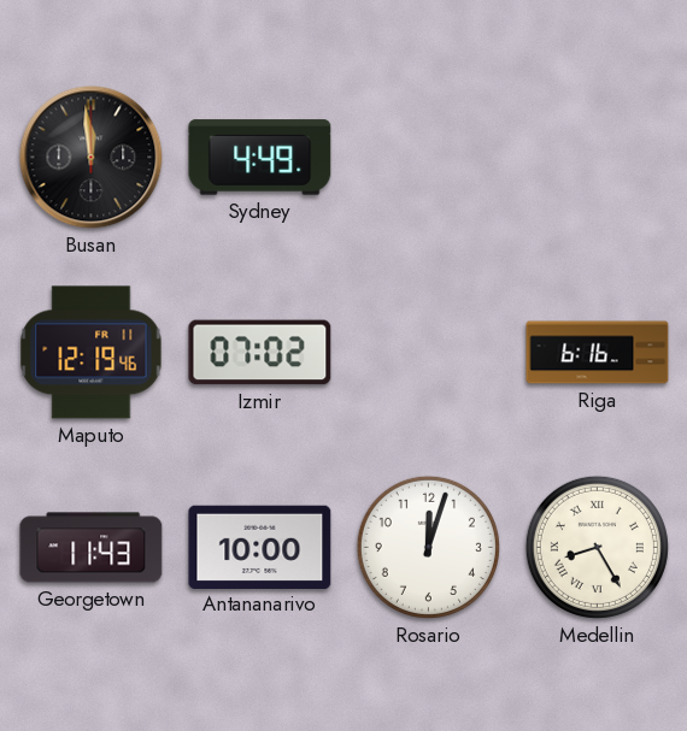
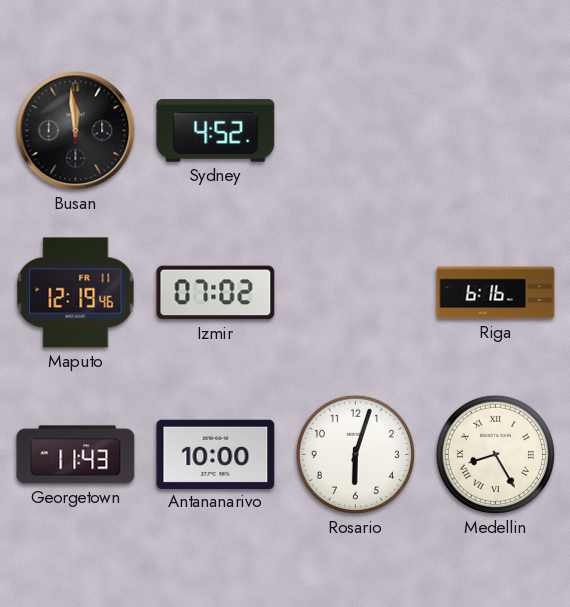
Sydney: 4:49 -> 4:52 (216, 131)
Rosario: 12:03 -> 6:03 (355, 454)
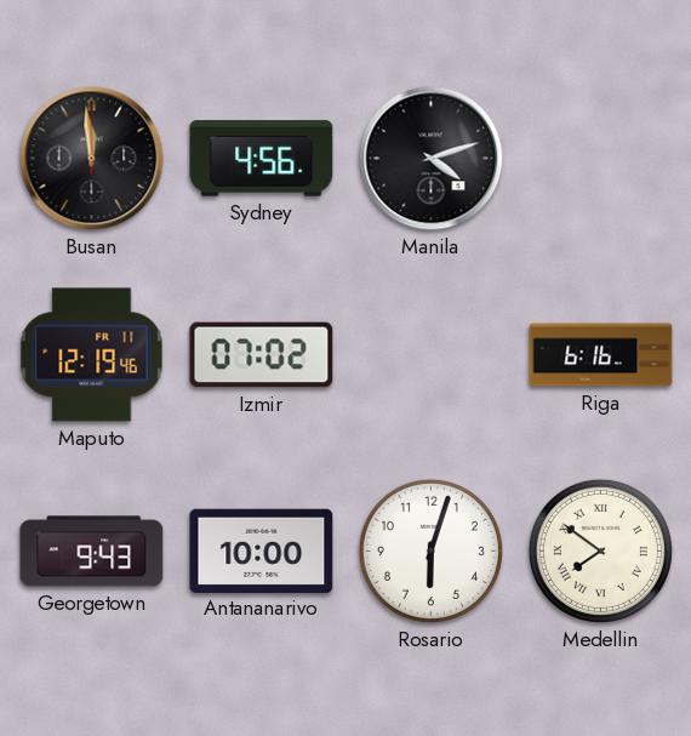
Sydney: 4:52 -> 4:56 (262, 159)
Manila: none -> 4:12 (432, 159)
Georgetown: 11:43 -> 9:43 (92, 552)
Medellin: 8:25 -> 7:51 (600, 550)
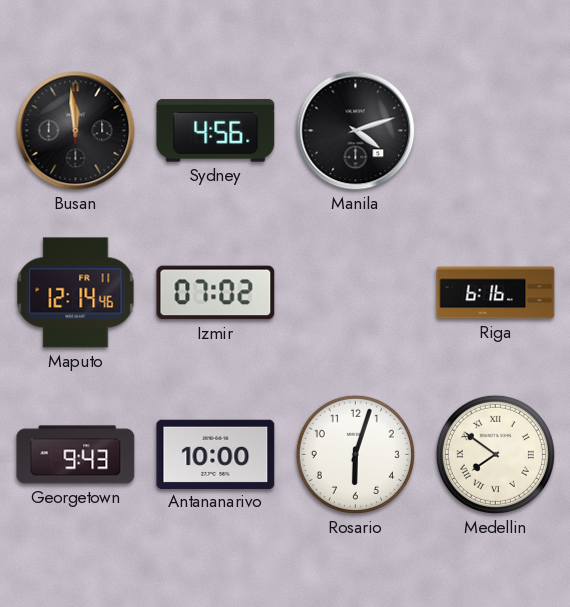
Maputo: 12:19 -> 12:14 (76, 293)
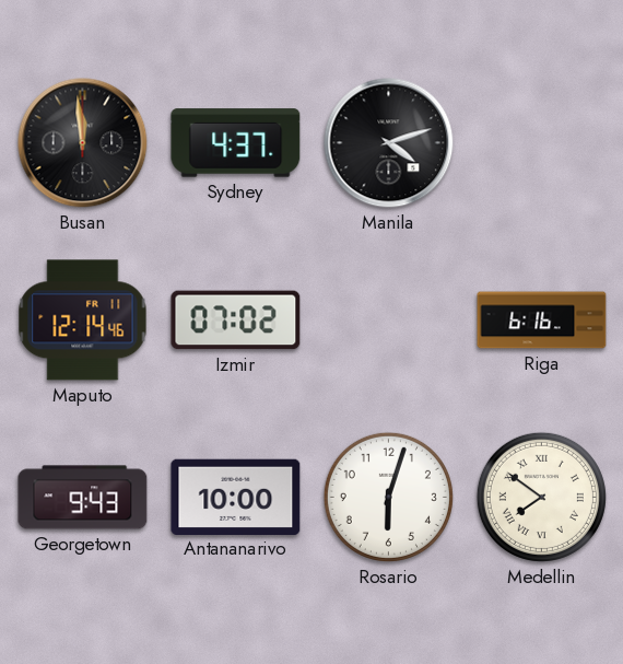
Sydney: 4:56 -> 4:37 (236, 143)
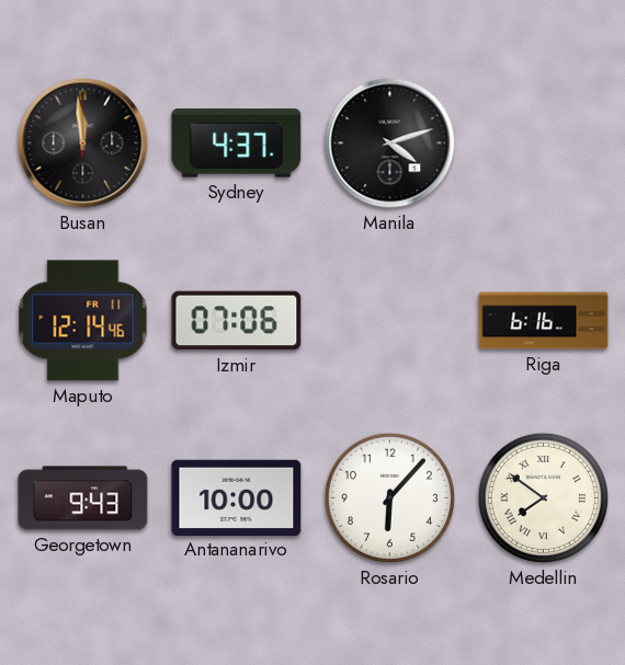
Izmir: 07:02 -> 07:06 (237, 321)
Rosario: 6:03 -> 6:07 (389, 497)
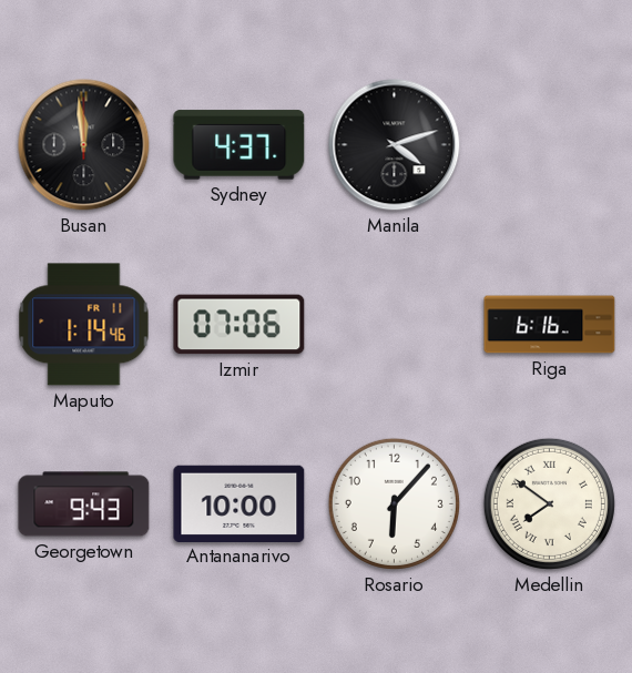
Maputo: 12:14 -> 1:14 (84, 325)
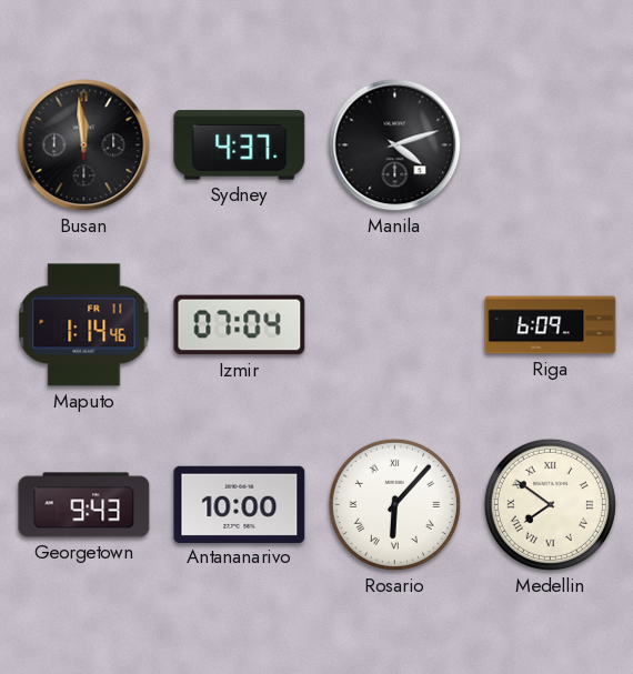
Izmir: 07:06 -> 07:04 (240, 325)
Riga: 6:16 -> 6:09 (551, 325)
Rosario numerals: Arabic -> Roman (394, 504)
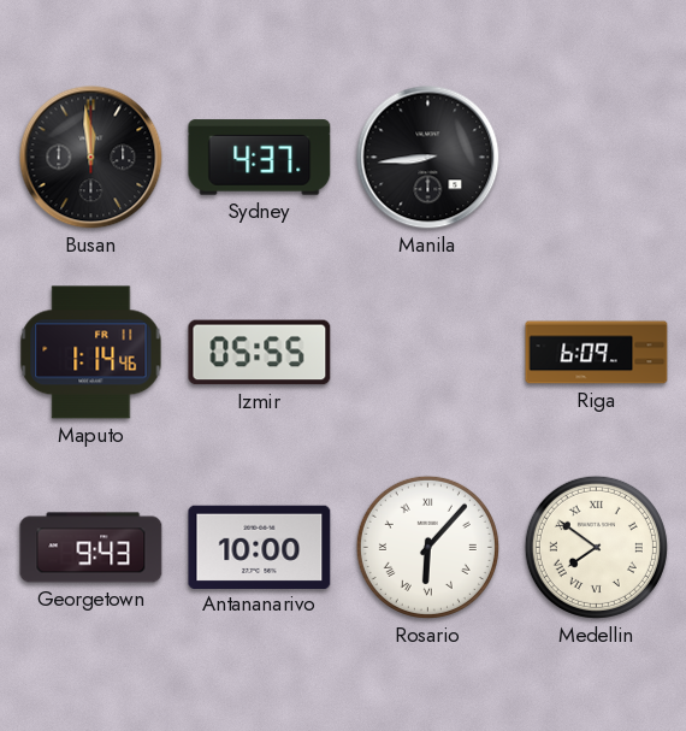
Manila: 4:12 -> 8:44 (428, 158)
Izmir: 07:04 -> 05:55 (260, 353)
